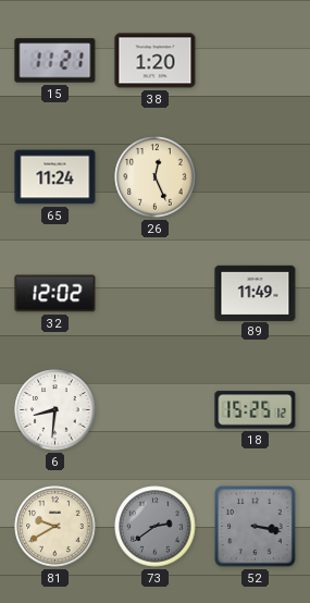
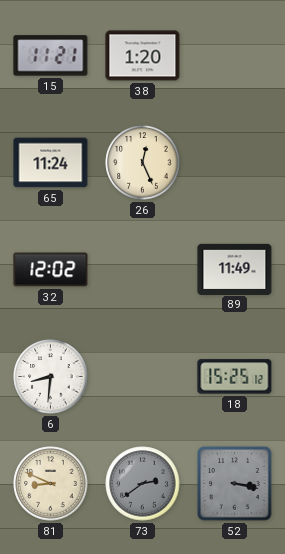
81: 9:40 -> 8:49 (51, 484)
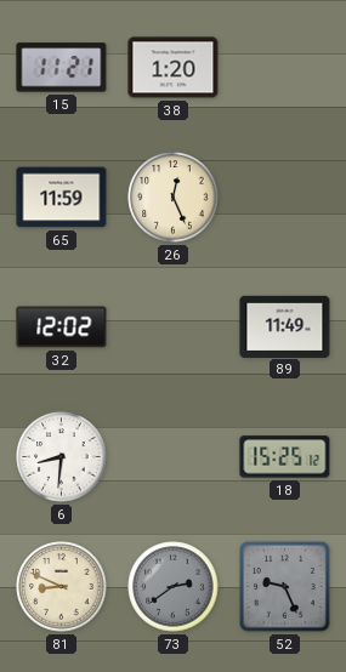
65: 11:24 -> 11:59 (62, 198)
52: 3:17 -> 9:26 (285, 587)
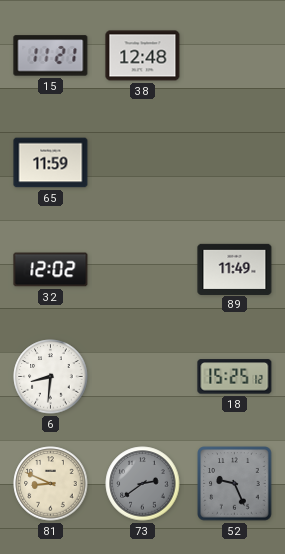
38: 1:20 -> 12:48 (143, 56)
26: 12:26 -> none (174, 198)
